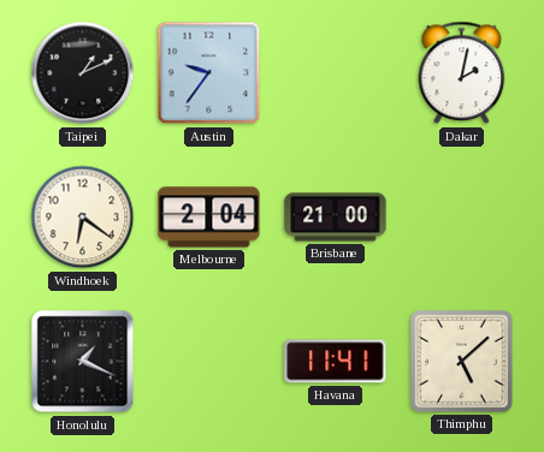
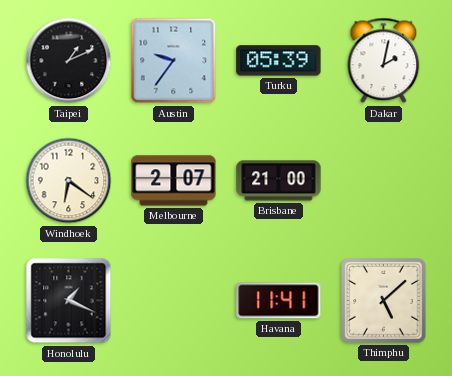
Turku: none -> 05:39 (279, 61)
Melbourne: 2:04 -> 2:07 (174, 181)
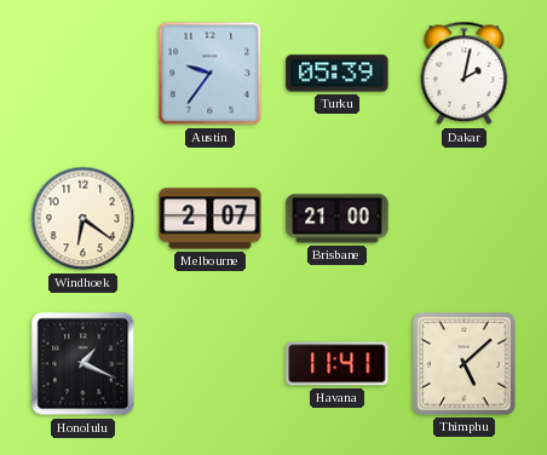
Taipei: 1:11 -> none (69, 61)
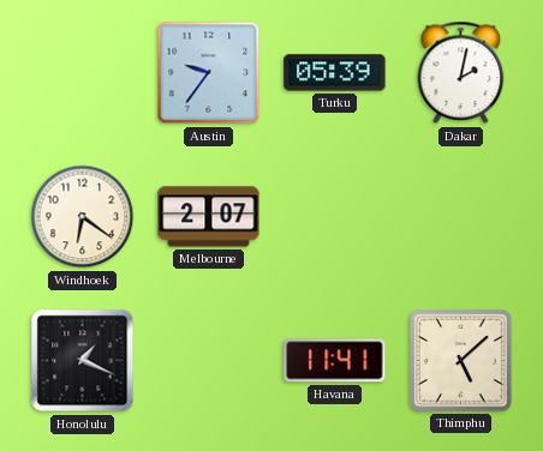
Brisbane: 21:00 -> none (338, 219)
